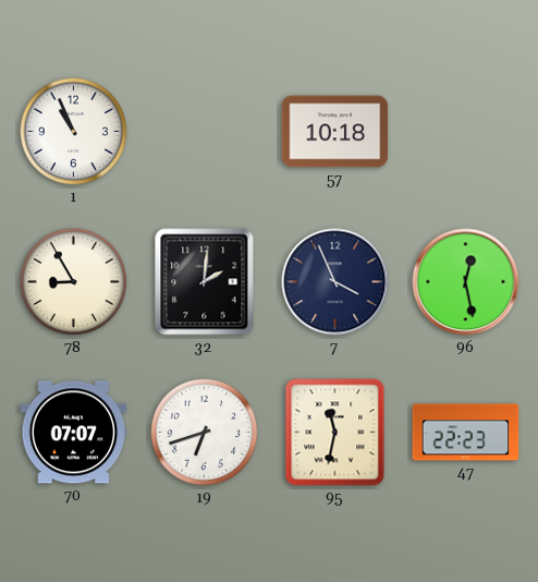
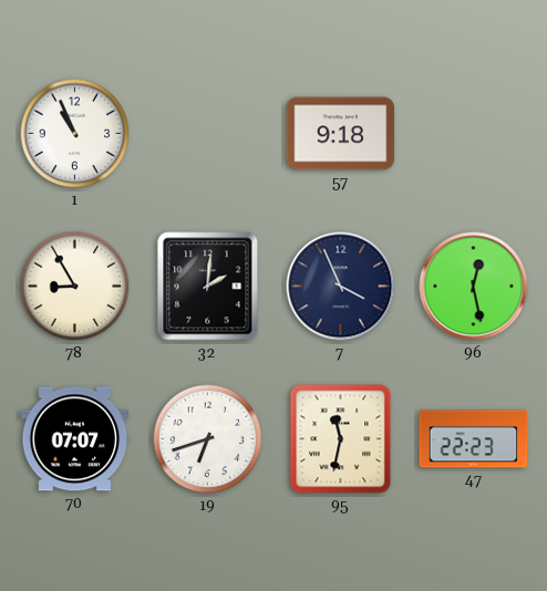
57: 10:18 -> 9:18 (341, 134)
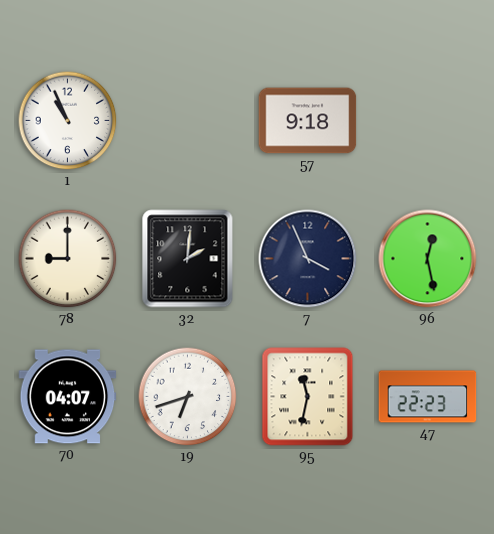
78: 8:55 -> 9:00 (68, 259)
70: 07:07 -> 04:07 (68, 397)
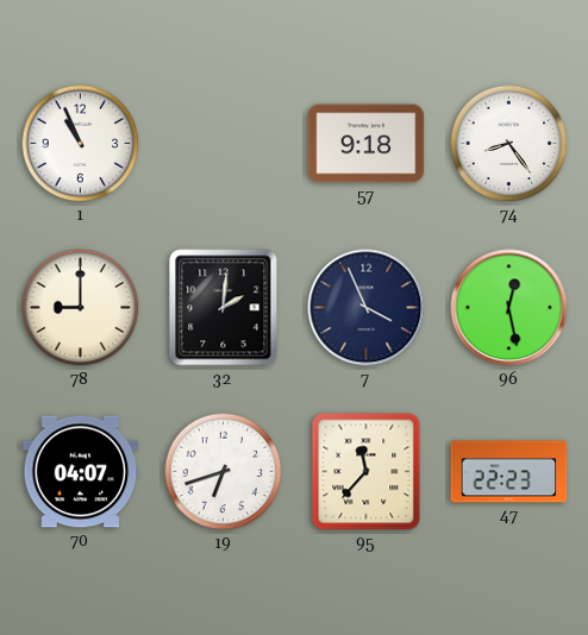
74: none -> 8:24 (509, 144)
95: 11:32 -> 11:37 (367, 472)
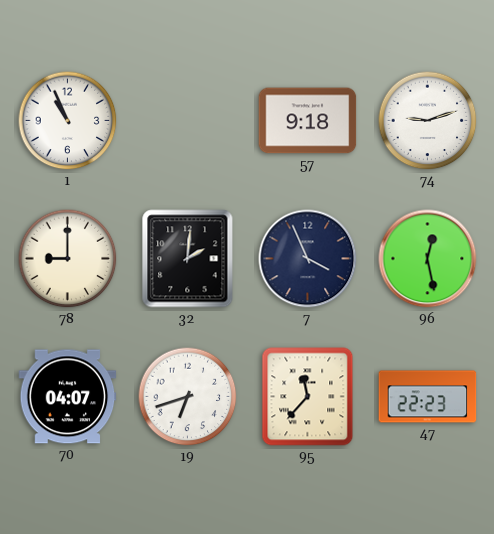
74: 8:24 -> 9:12 (428, 121)
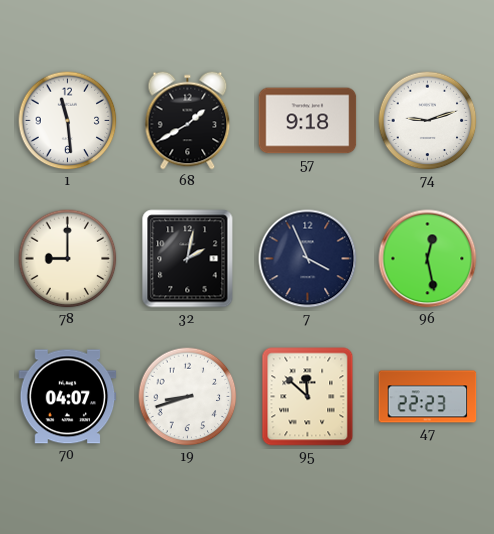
1: 10:56 -> 11:29 (68, 121)
68: none -> 1:40 (188, 121)
32: 2:01 -> 2:02 (188, 259)
19: 6:42 -> 8:42 (188, 397)
95: 11:37 -> 11:52 (308, 397)
